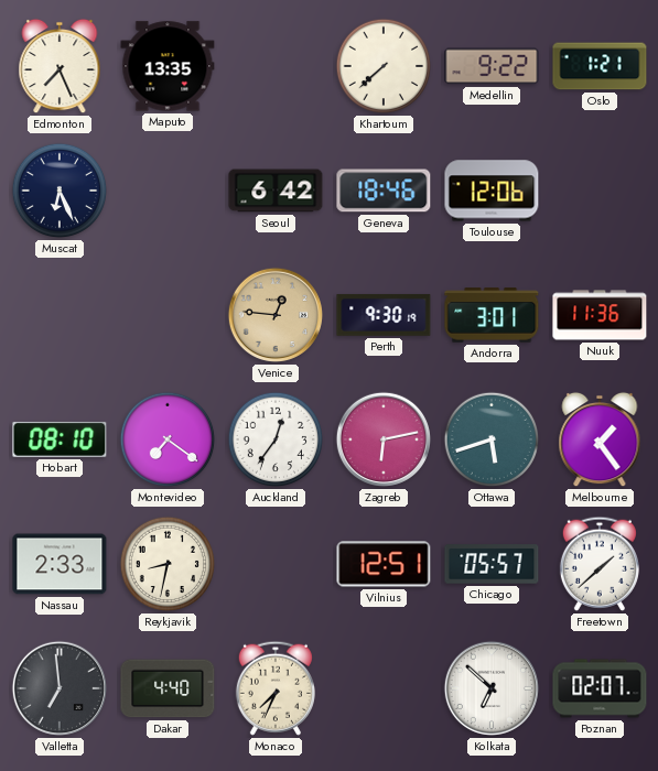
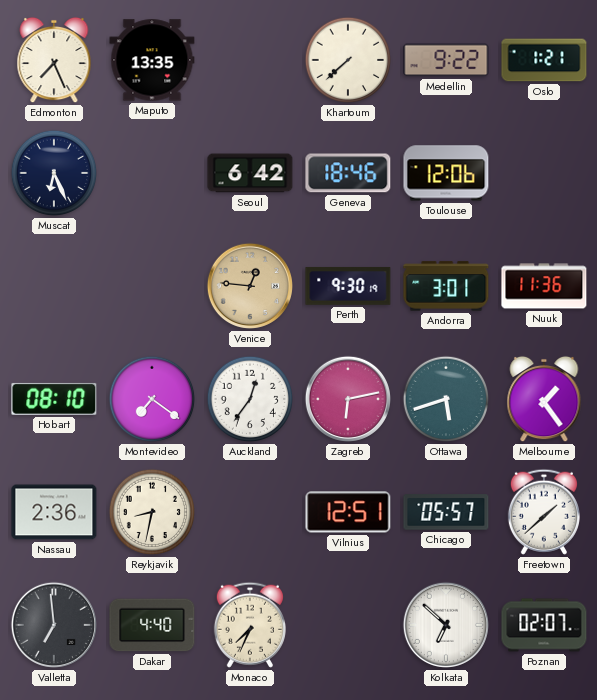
Nassau: 2:33 -> 2:36 (54, 512)
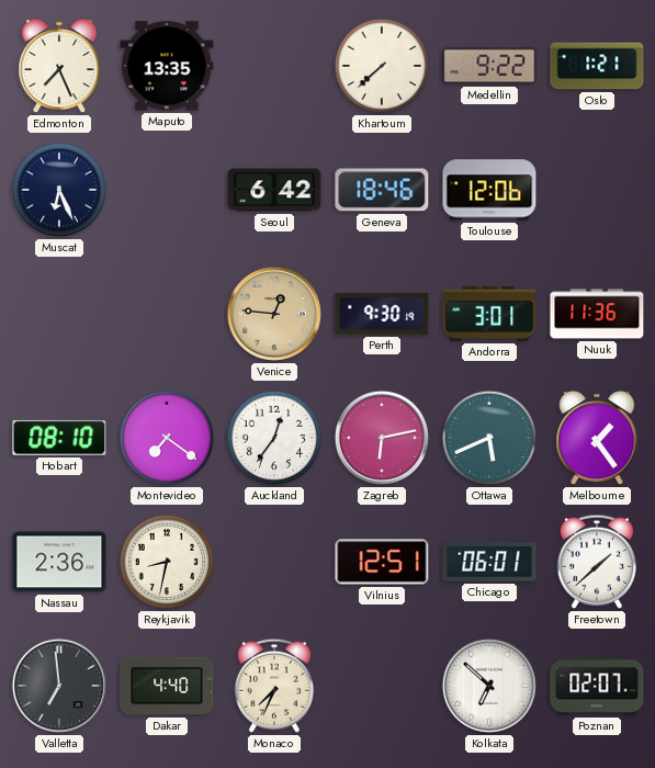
Ottawa: 5:42 -> 5:41 (489, 438)
Chicago: 05:57 -> 06:01 (489, 562)
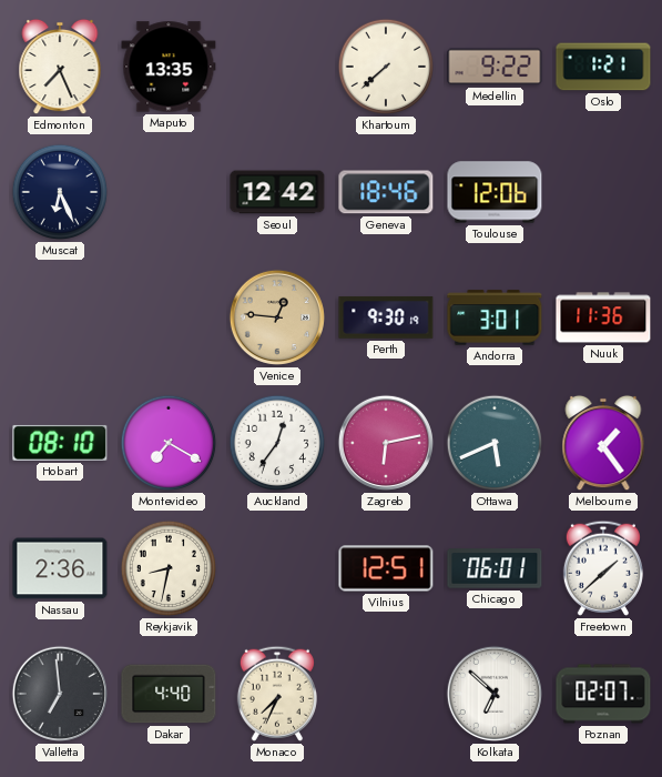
Seoul: 6:42 -> 12:42 (277, 192)
Montevideo: 7:21 -> 7:20 (169, 443)
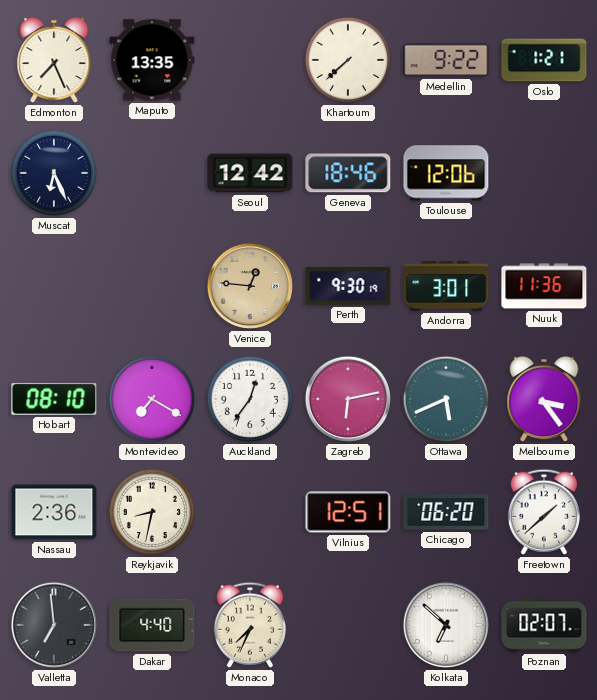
Melbourne: 1:24 -> 3:24 (544, 399)
Chicago: 06:01 -> 06:20 (446, 512)
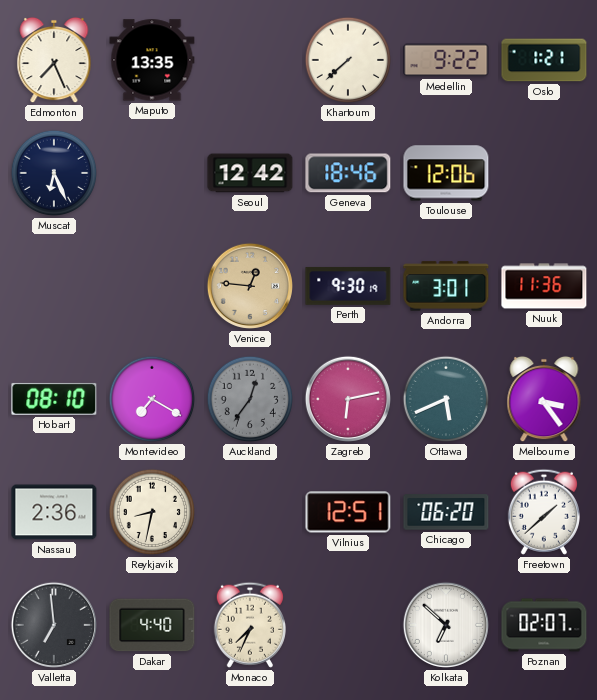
Auckland dial: white -> grey (250, 399)
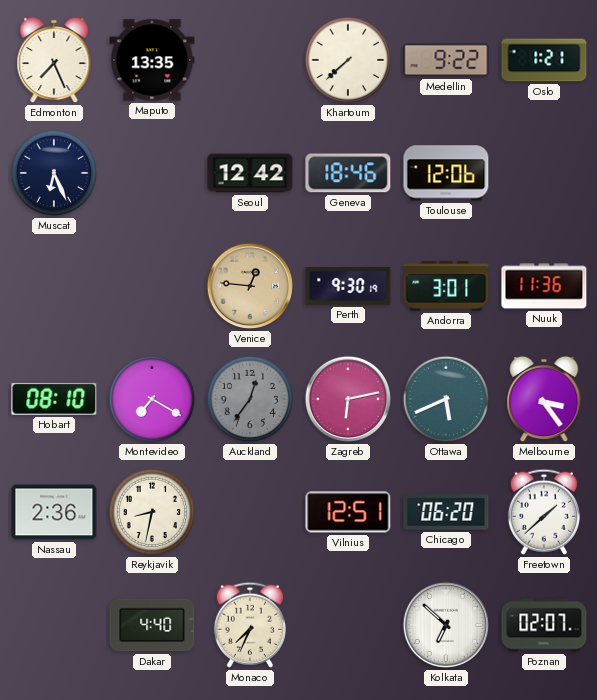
Valletta: 6:59 -> none (54, 625)
